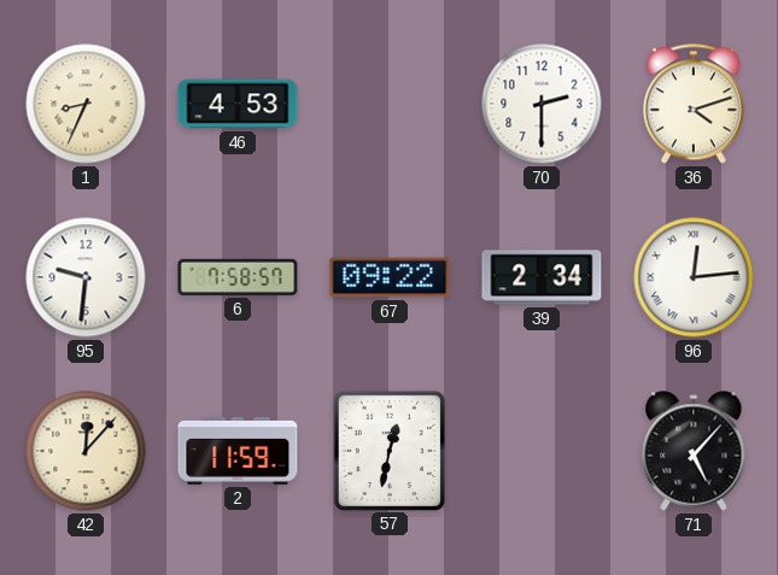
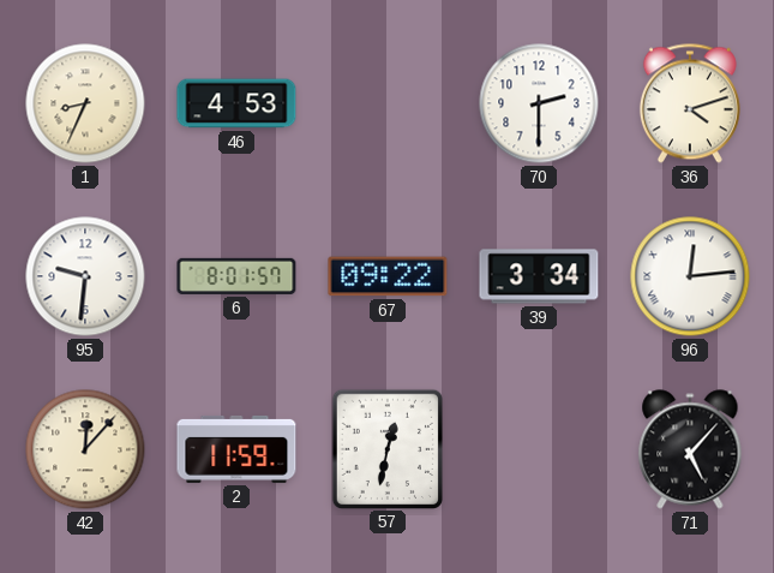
6: 7:58 -> 8:01 (236, 276)
39: 2:34 -> 3:34 (539, 276)
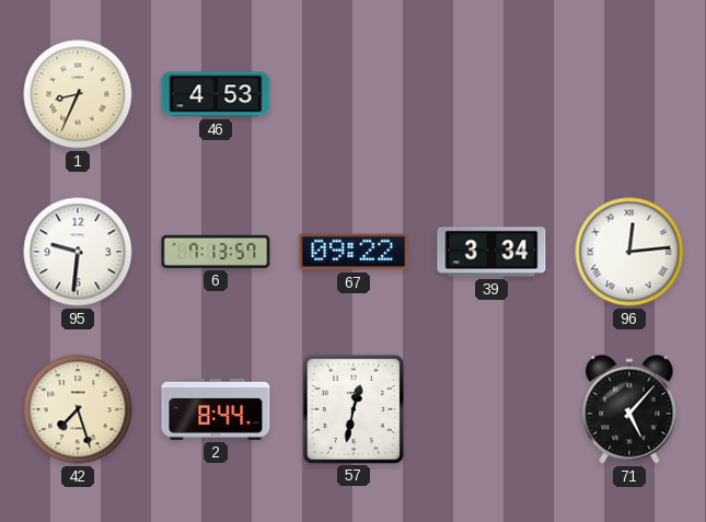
70: 2:30 -> none (539, 103)
36: 4:12 -> none (690, 103)
6: 8:01 -> 7:13 (216, 252)
42: 12:07 -> 7:27 (78, 409)
2: 11:59 -> 8:44 (216, 409)
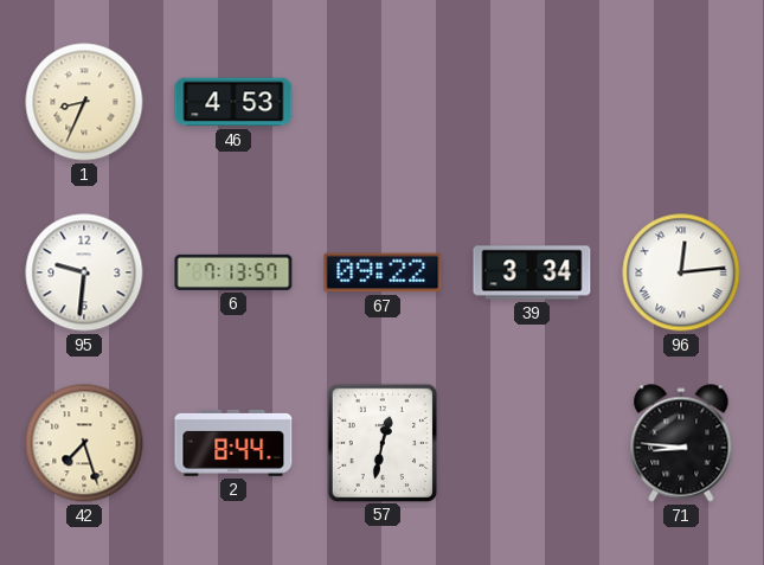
71: 5:07 -> 8:46 (681, 443)
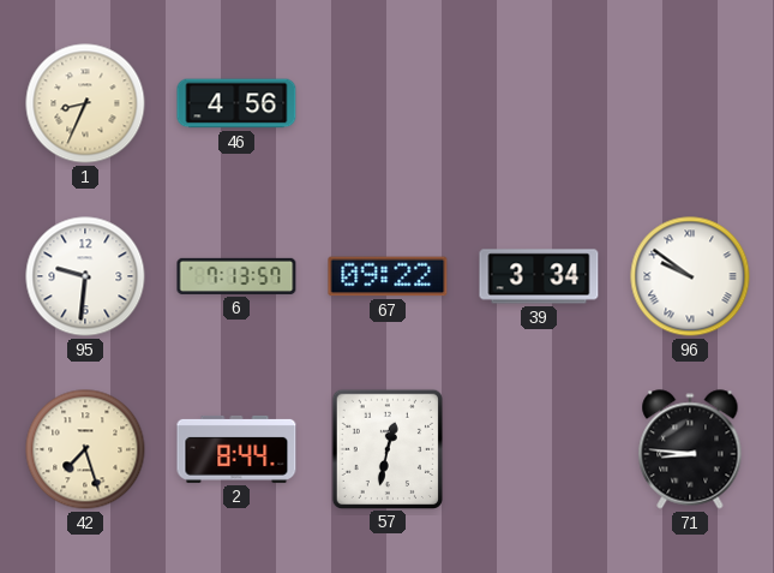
46: 4:53 -> 4:56 (236, 103)
96: 12:14 -> 9:51 (690, 276)
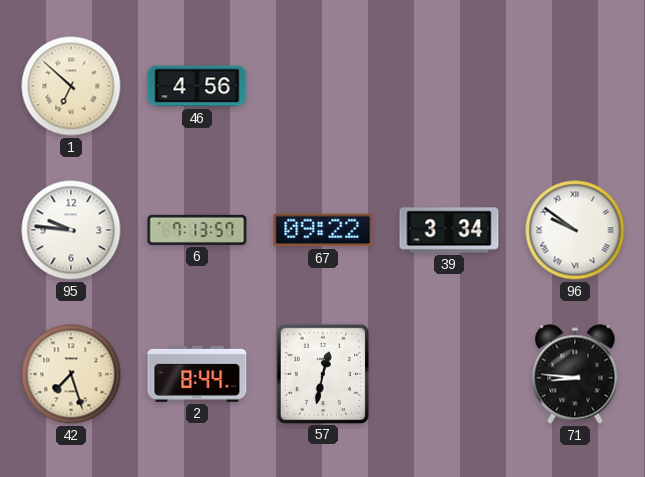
1: 8:34 -> 6:52 (71, 86)
95: 9:31 -> 9:46 (71, 230)
